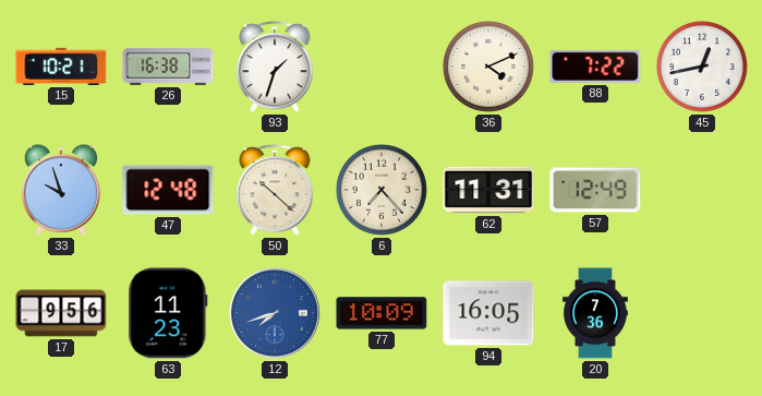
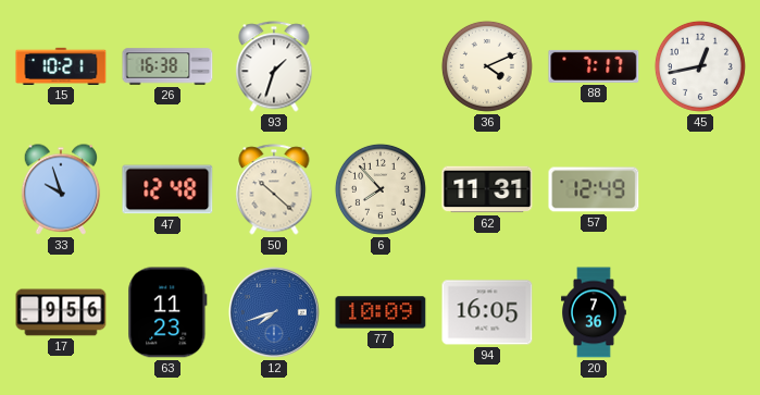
88: 7:22 -> 7:17 (594, 66)
6: 7:23 -> 7:53 (381, 189)
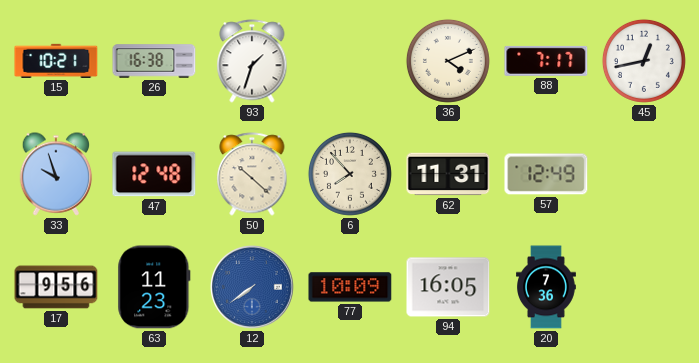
12: 7:42 -> 7:39 (253, 288)
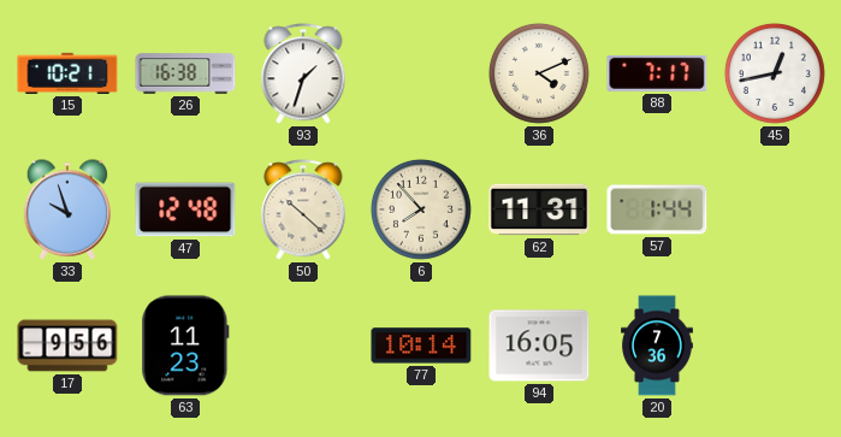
57: 12:49 -> 1:44 (657, 209)
12: 7:39 -> none (253, 288)
77: 10:09 -> 10:14 (421, 346)
